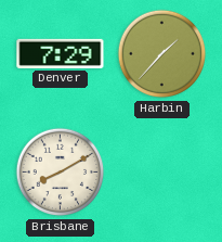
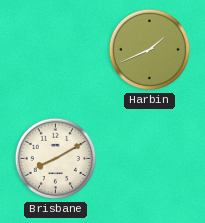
Denver: 7:29 -> none (61, 53)
Harbin: 1:37 -> 1:41 (150, 50)
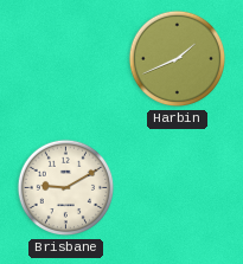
Brisbane: 8:10 -> 9:10 (66, 188)
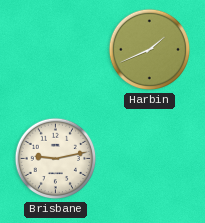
Brisbane: 9:10 -> 9:13 (56, 159)
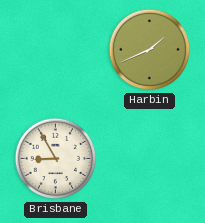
Brisbane: 9:13 -> 8:55 (56, 159)
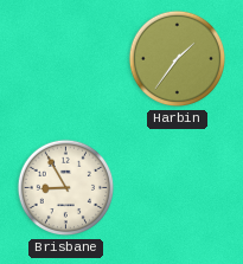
Harbin: 1:41 -> 1:36 (178, 59)
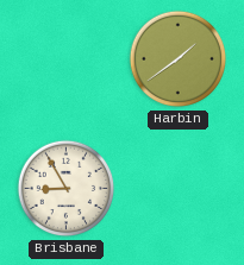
Harbin: 1:36 -> 1:39 (179, 59)
